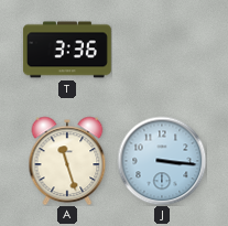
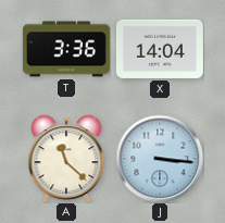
X: none -> 14:04 (160, 49)
A: 11:27 -> 11:22 (66, 159)
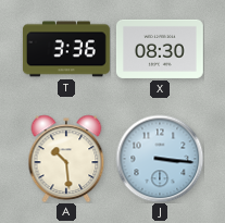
X: 14:04 -> 08:30 (160, 49)
A: 11:22 -> 10:29 (66, 159)
